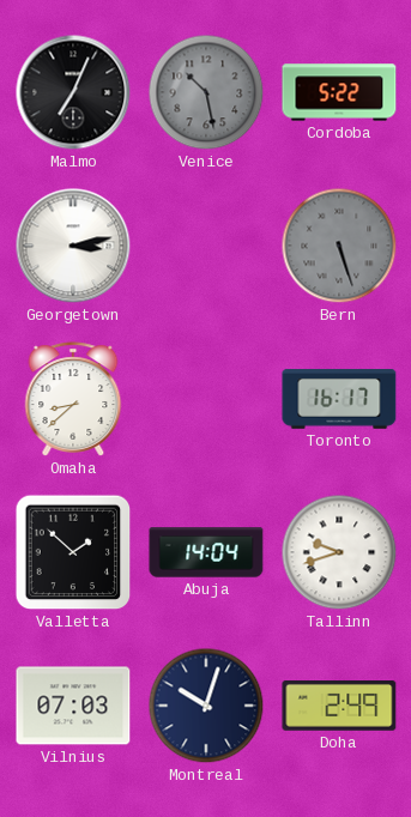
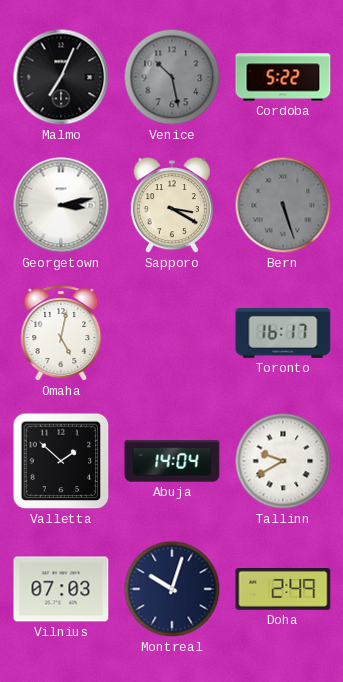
Sapporo: none -> 3:20 (172, 206)
Omaha: 8:38 -> 5:02 (61, 333)
Tallinn: 9:42 -> 9:40 (283, 461)
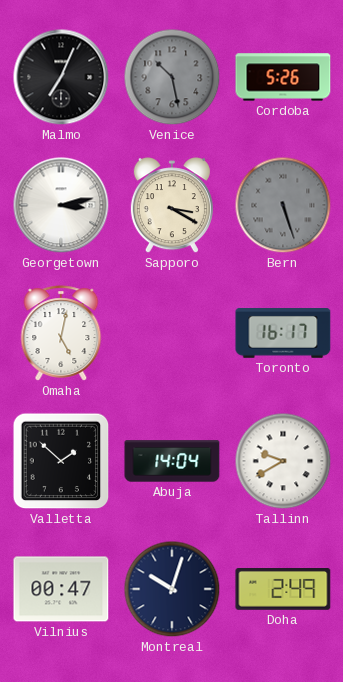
Cordoba: 5:22 -> 5:26 (283, 77)
Vilnius: 07:03 -> 00:47 (61, 589)
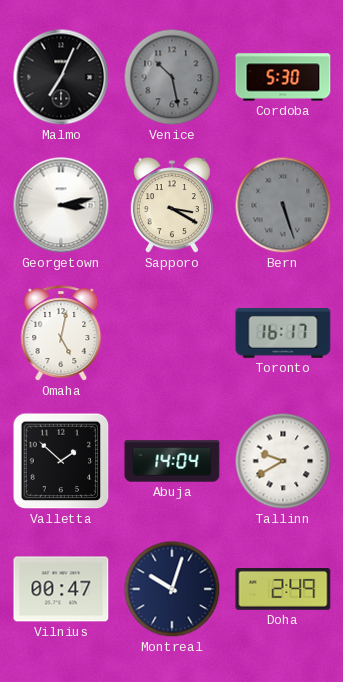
Cordoba: 5:26 -> 5:30 (283, 77)
